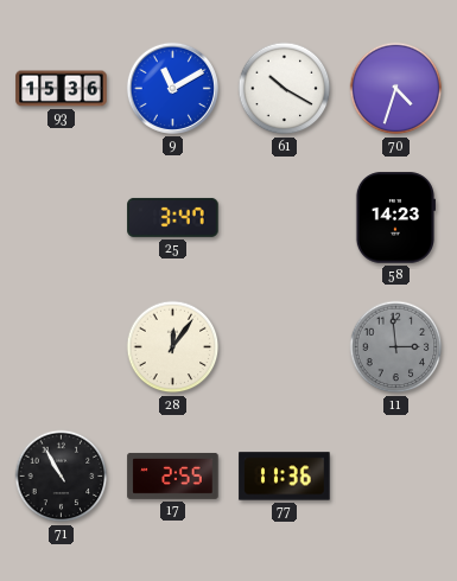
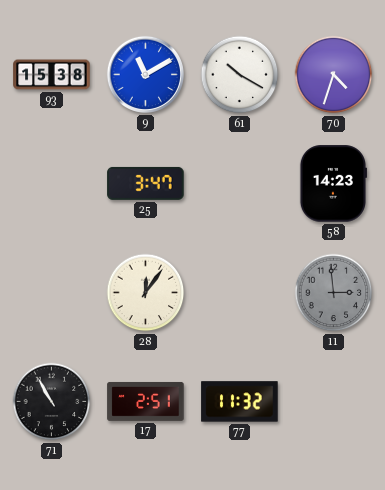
93: 15:36 -> 15:38 (52, 75)
17: 2:55 -> 2:51 (146, 401)
77: 11:36 -> 11:32 (240, 402)
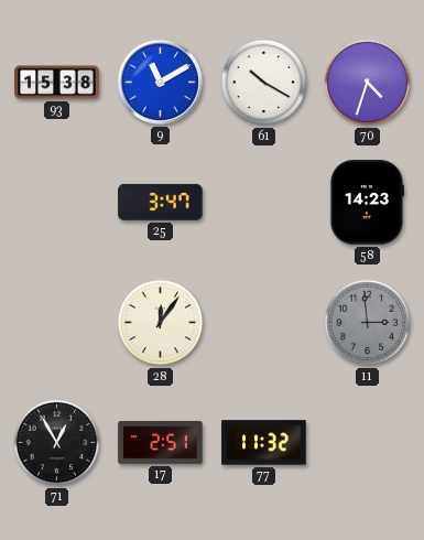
71: 10:55 -> 12:55 (57, 443)
